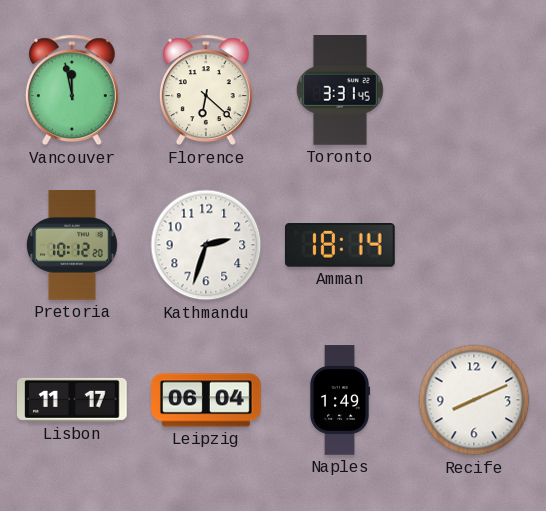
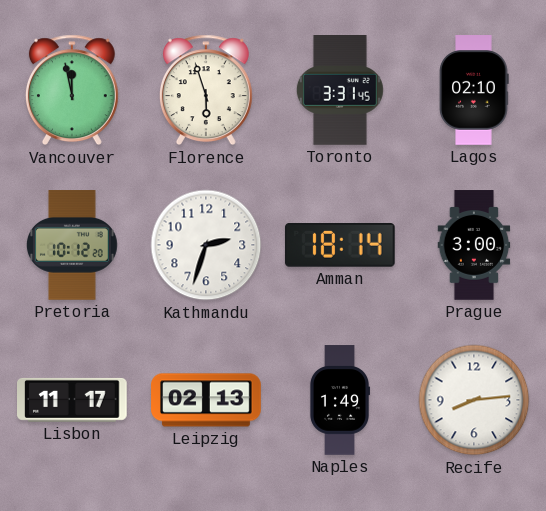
Florence: 6:22 -> 5:57 (206, 90)
Lagos: none -> 02:10 (474, 90)
Prague: none -> 3:00 (474, 245)
Leipzig: 06:04 -> 02:13 (206, 400)
Recife: 8:11 -> 8:14 (474, 400)
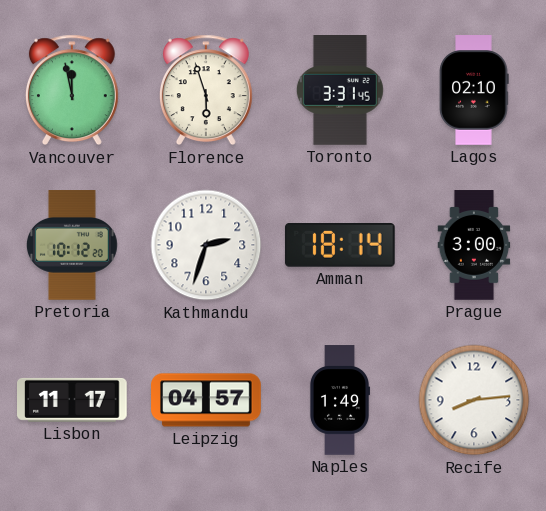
Leipzig: 02:13 -> 04:57 (206, 400)
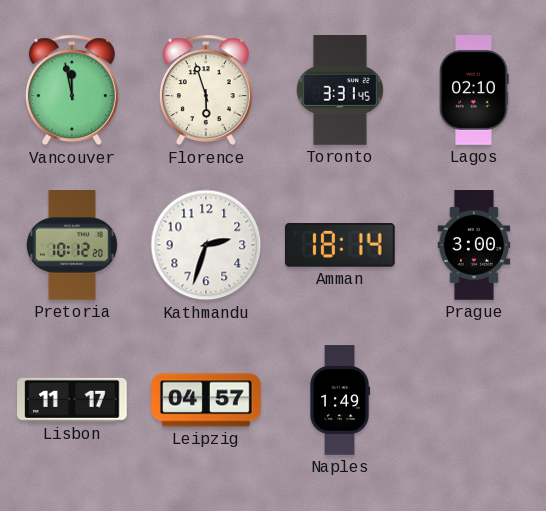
Recife: 8:14 -> none (474, 400)
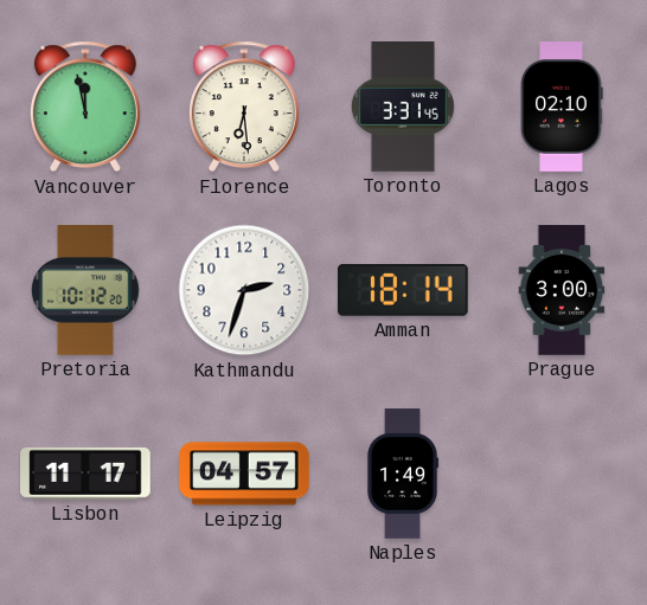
Florence: 5:57 -> 6:29 (244, 107)
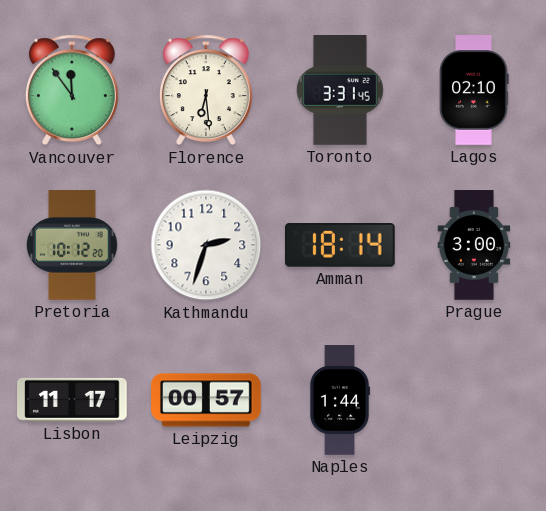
Vancouver: 11:58 -> 11:54 (72, 90)
Leipzig: 04:57 -> 00:57 (206, 400)
Naples: 1:49 -> 1:44 (339, 400)
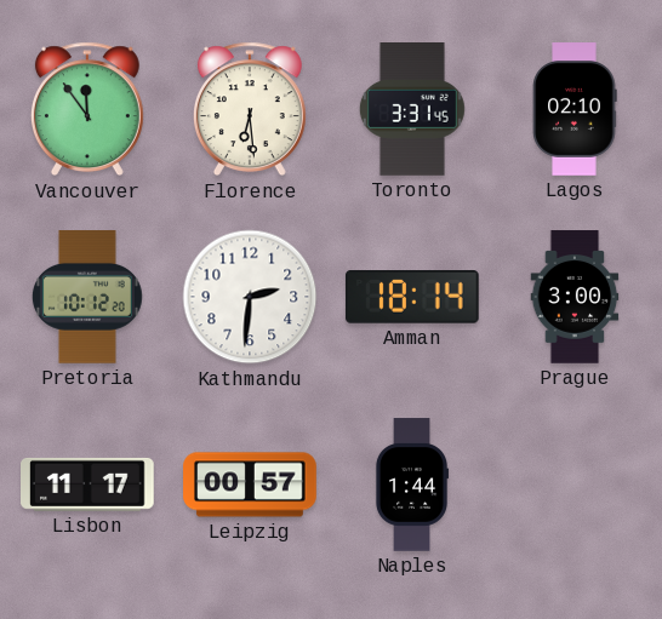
Kathmandu: 2:33 -> 2:31 (250, 297)
